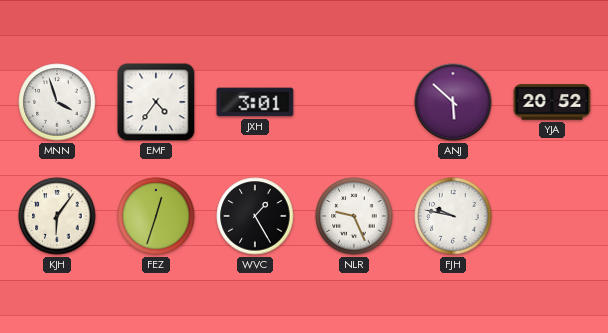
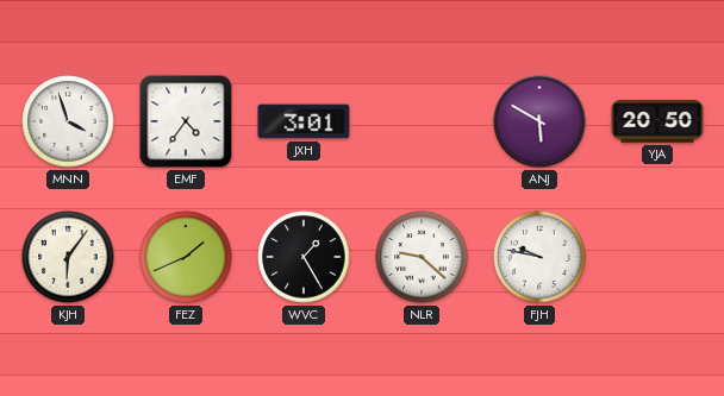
ANJ: 5:52 -> 5:50 (539, 121)
YJA: 20:52 -> 20:50 (657, 121)
FEZ: 12:33 -> 1:41 (186, 257)
NLR: 9:26 -> 9:22 (422, 257)
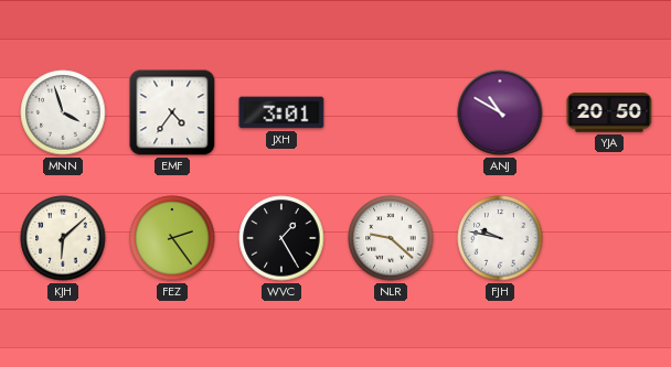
ANJ: 5:50 -> 10:50 (500, 112)
KJH: 6:06 -> 6:08 (63, 238)
FEZ: 1:41 -> 2:24 (172, 238)
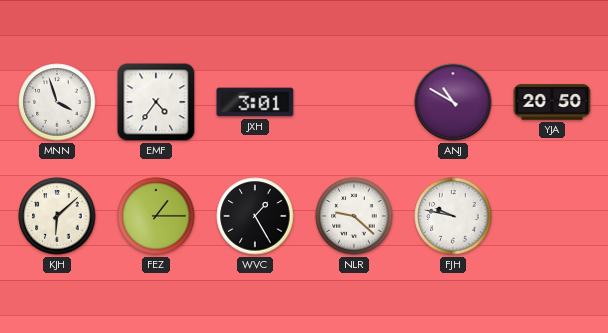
FEZ: 2:24 -> 1:15 (156, 216)
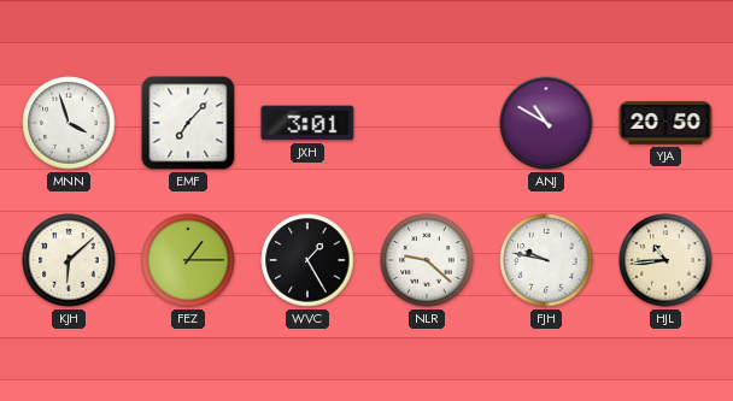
EMF: 4:36 -> 7:07 (188, 123)
HJL: none -> 10:44 (665, 260)
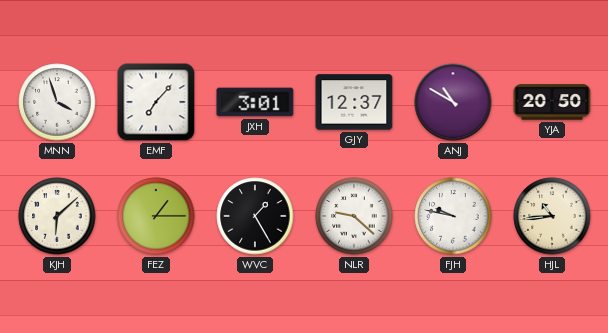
GJY: none -> 12:37 (354, 102)
